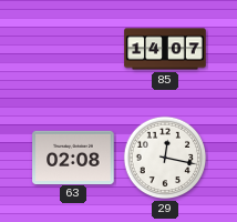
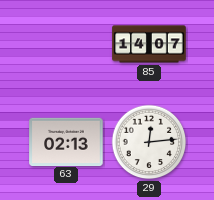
63: 02:08 -> 02:13 (66, 141)
29: 12:17 -> 12:14 (149, 142)
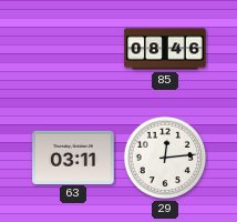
85: 14:07 -> 08:46 (165, 49)
63: 02:13 -> 03:11 (73, 157)
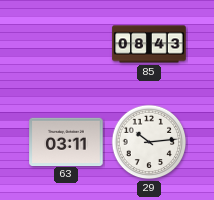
85: 08:46 -> 08:43 (149, 44)
29: 12:14 -> 10:14 (149, 142)
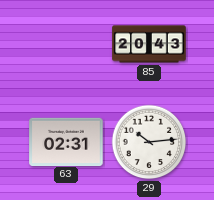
85: 08:43 -> 20:43 (149, 44)
63: 03:11 -> 02:31 (66, 141)
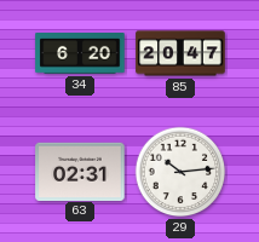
34: none -> 6:20 (80, 54)
85: 20:43 -> 20:47 (180, 53)
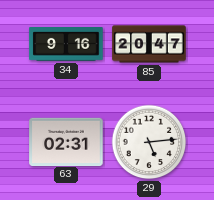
34: 6:20 -> 9:16 (66, 45)
29: 10:14 -> 5:14 (149, 142)
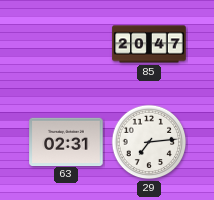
34: 9:16 -> none (66, 45)
29: 5:14 -> 7:14 (149, 142)
